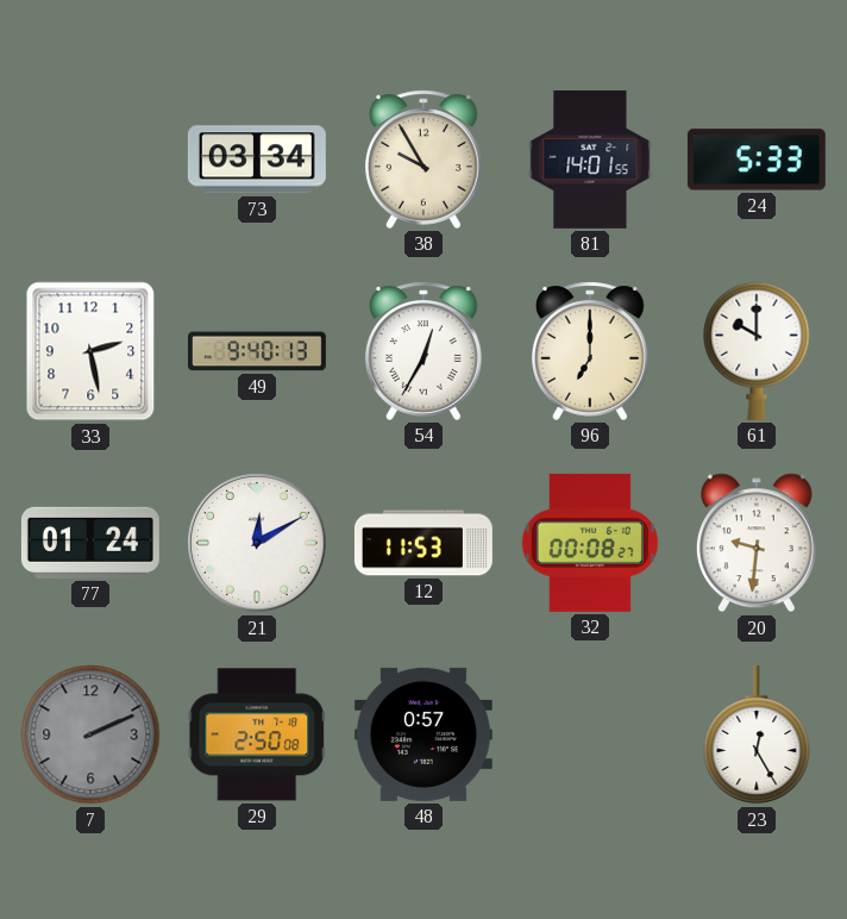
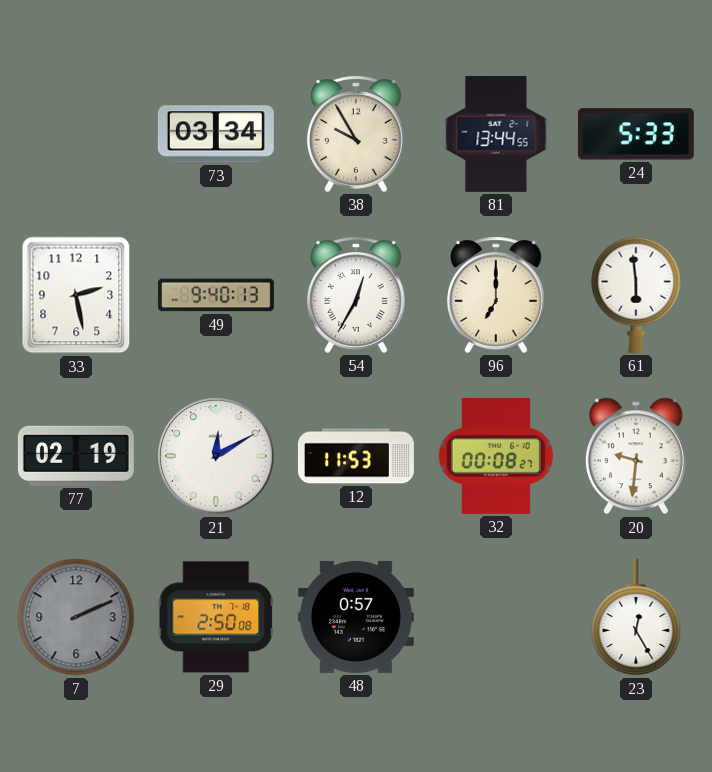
81: 14:01 -> 13:44 (496, 134)
61: 10:00 -> 5:59 (636, 295)
77: 01:24 -> 02:19 (76, 456)
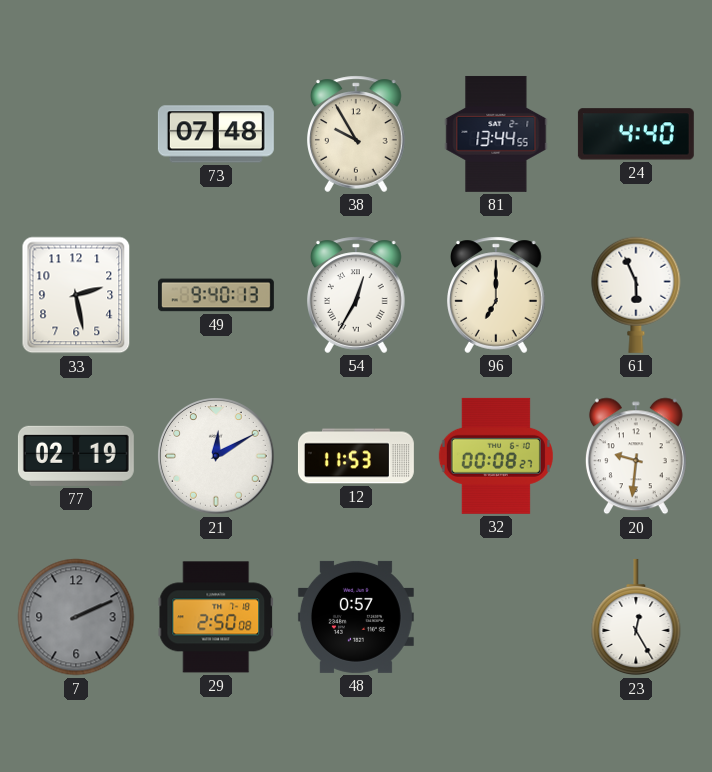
73: 03:34 -> 07:48 (216, 134)
24: 5:33 -> 4:40 (636, 134)
61: 5:59 -> 5:56 (636, 295)
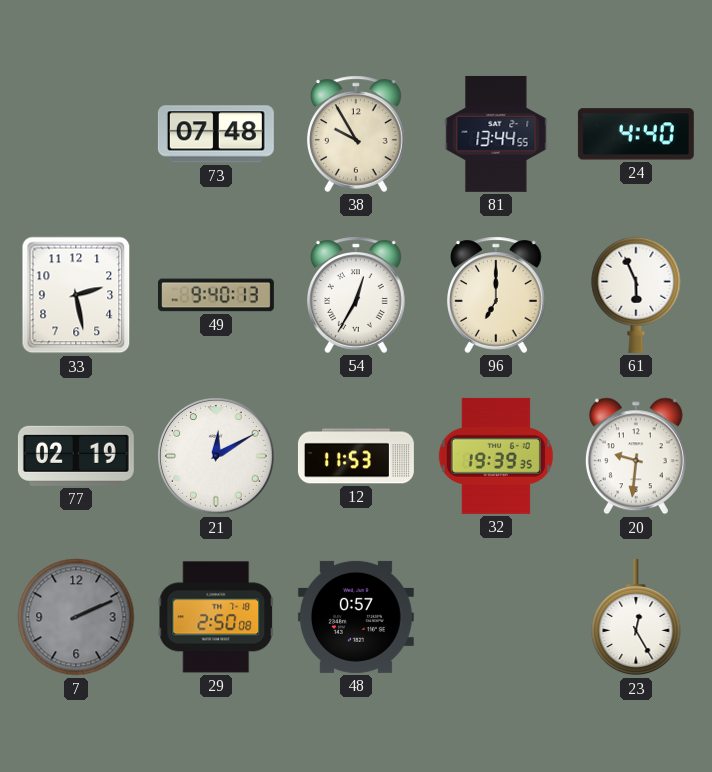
32: 00:08 -> 19:39 (496, 456)
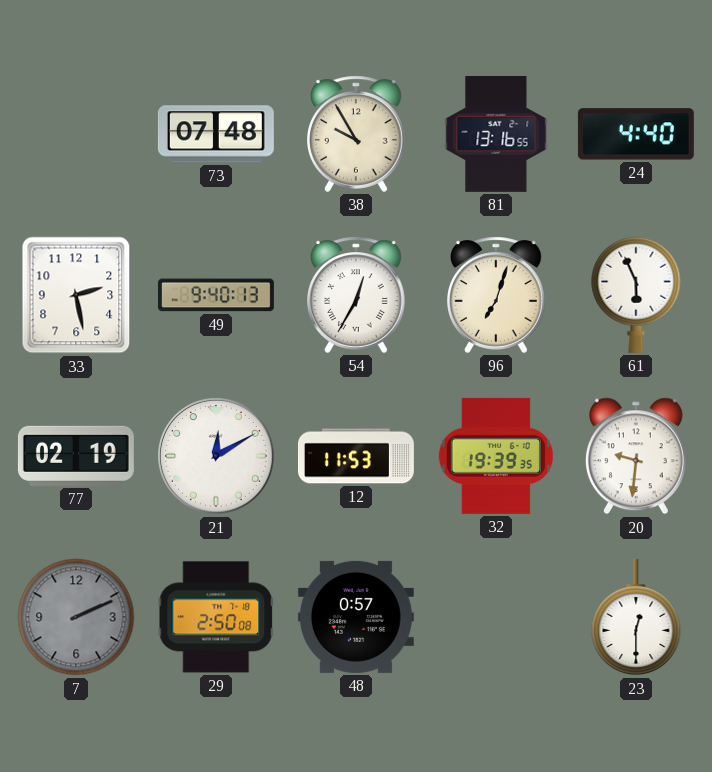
81: 13:44 -> 13:16 (496, 134)
96: 7:00 -> 7:03 (497, 295)
23: 12:25 -> 12:30 (636, 617)
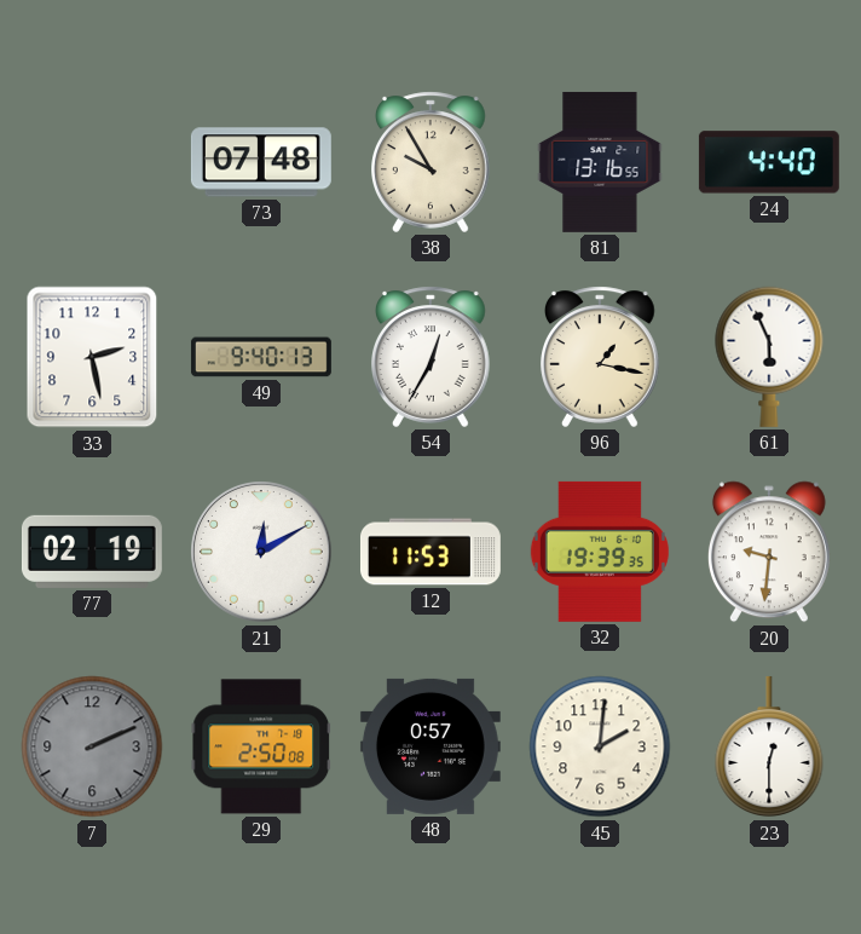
96: 7:03 -> 1:17 (601, 357)
45: none -> 2:01 (600, 746)
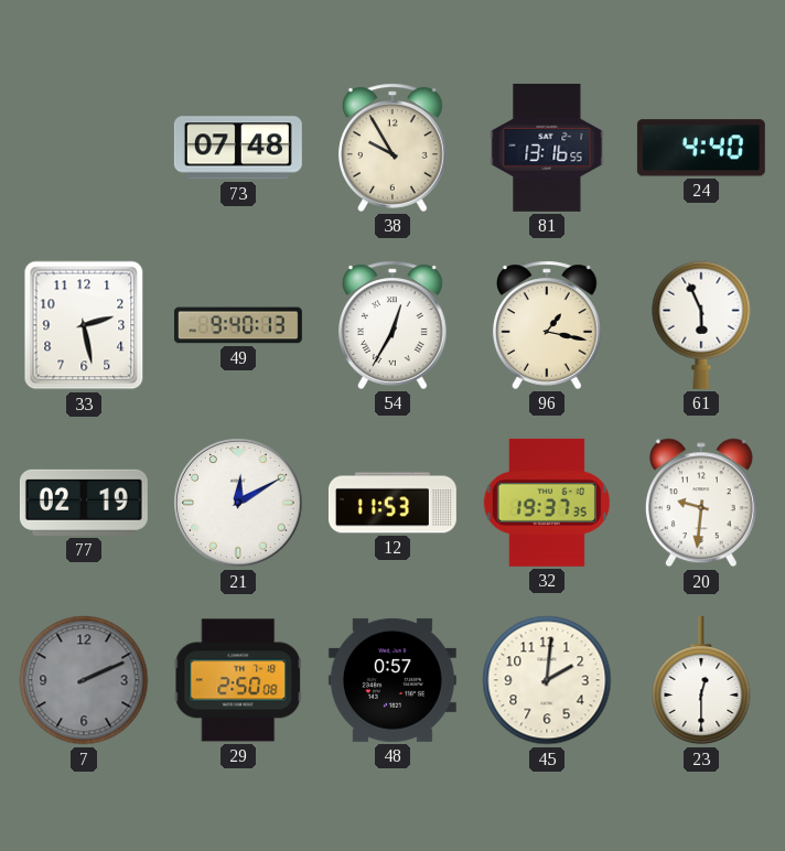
32: 19:39 -> 19:37 (547, 503)
